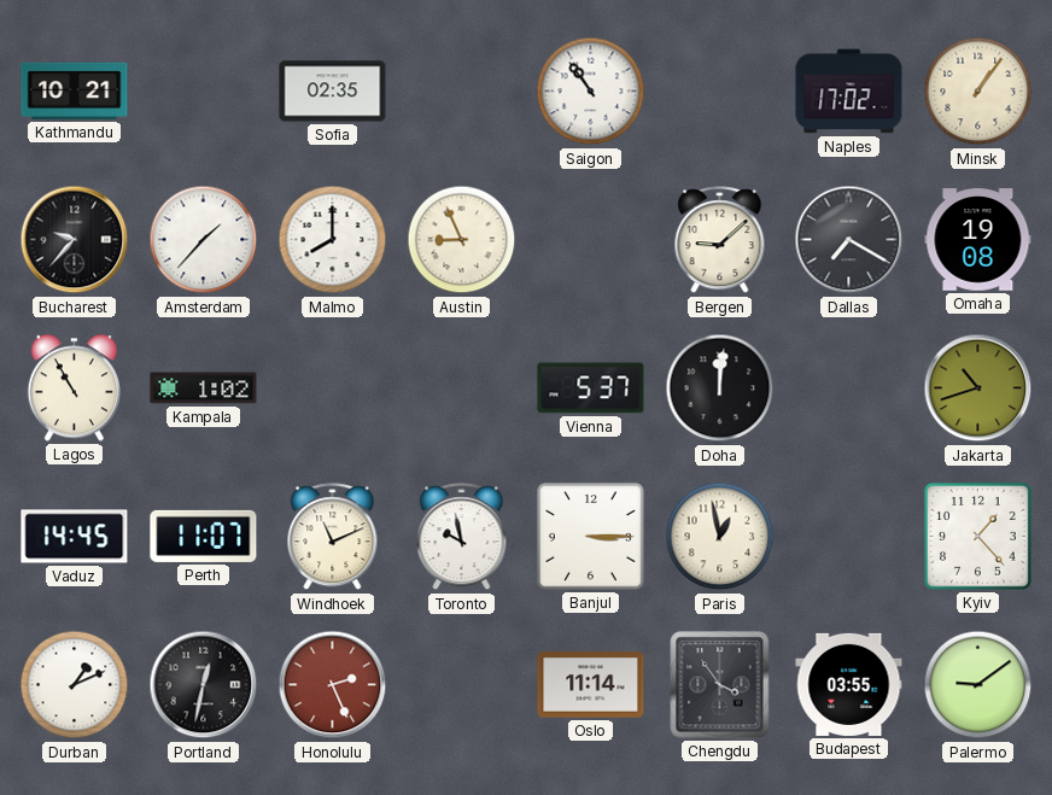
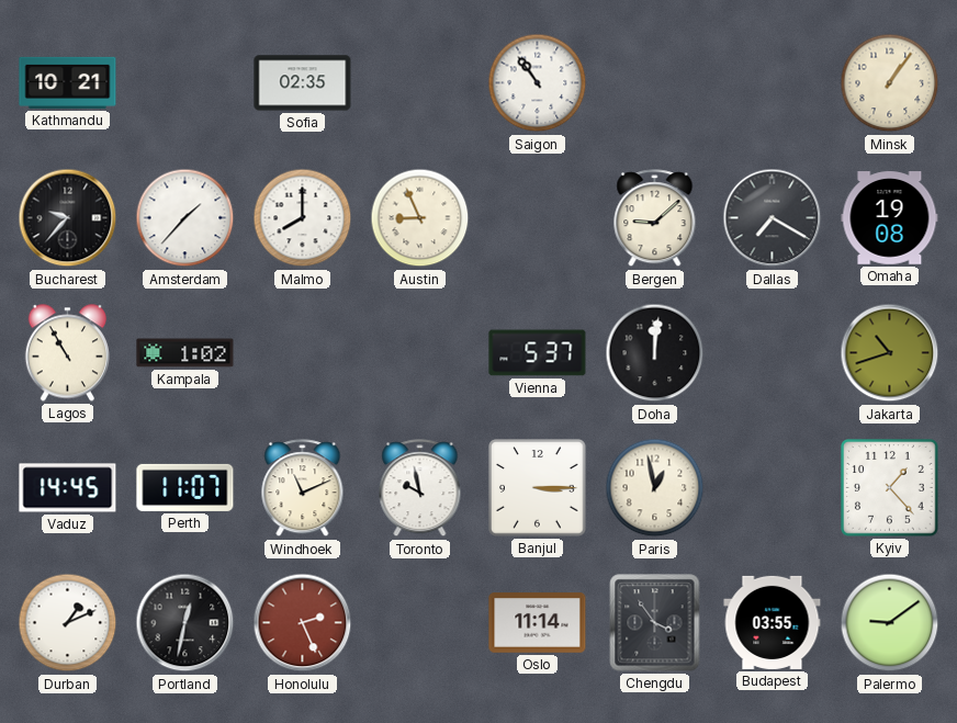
Naples: 17:02 -> none (849, 92)
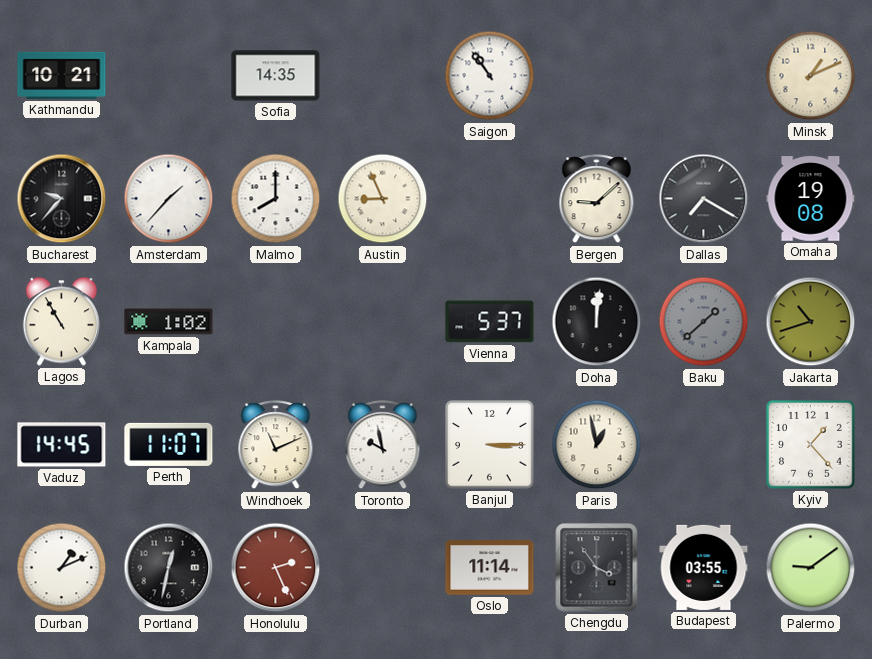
Sofia: 02:35 -> 14:35 (276, 76)
Minsk: 1:06 -> 1:11 (811, 76)
Baku: none -> 1:38 (704, 322)
